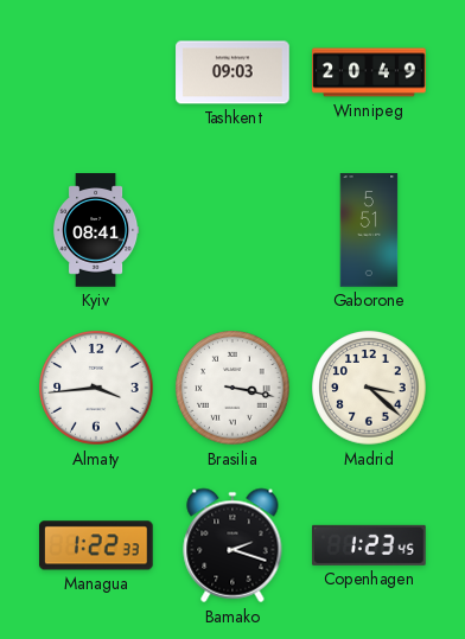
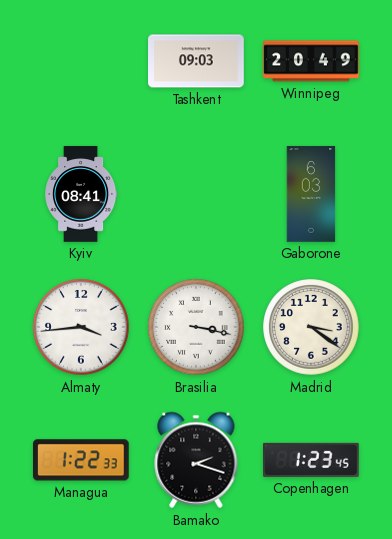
Gaborone: 5:51 -> 6:03 (311, 194)
Madrid: 3:22 -> 3:21 (311, 327)
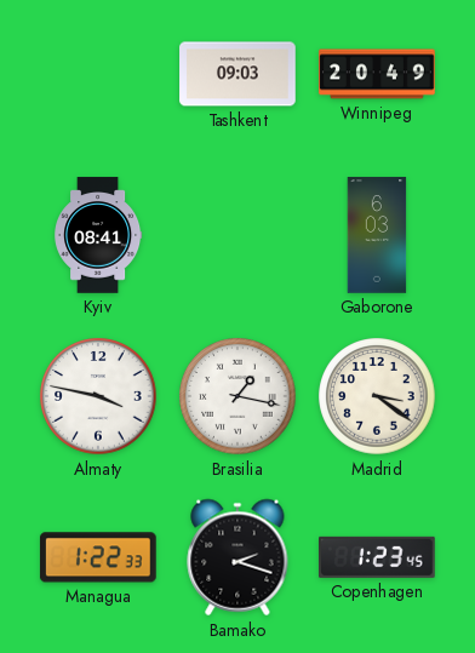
Almaty: 3:44 -> 3:47 (98, 396)
Brasilia: 3:17 -> 1:17 (237, 396)
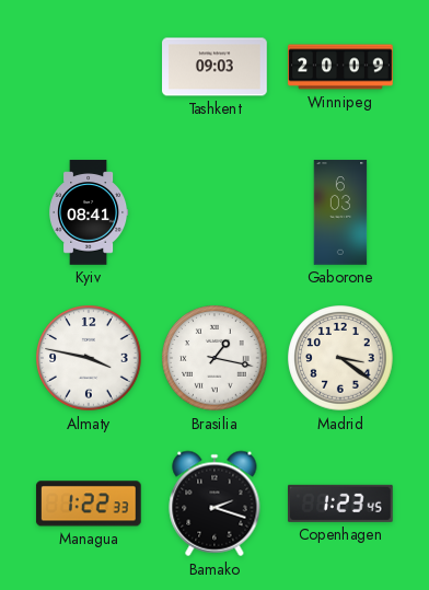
Winnipeg: 20:49 -> 20:09 (340, 67)
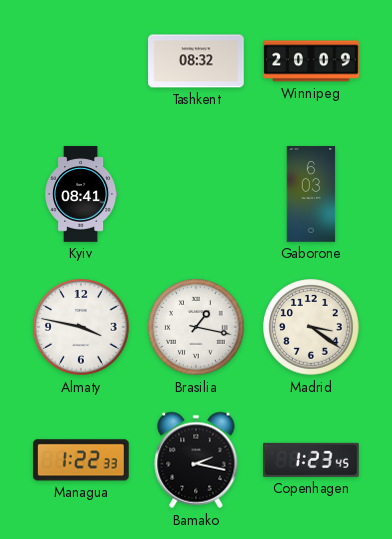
Tashkent: 09:03 -> 08:32 (196, 61)
Bamako: 2:18 -> 2:17 (196, 460)
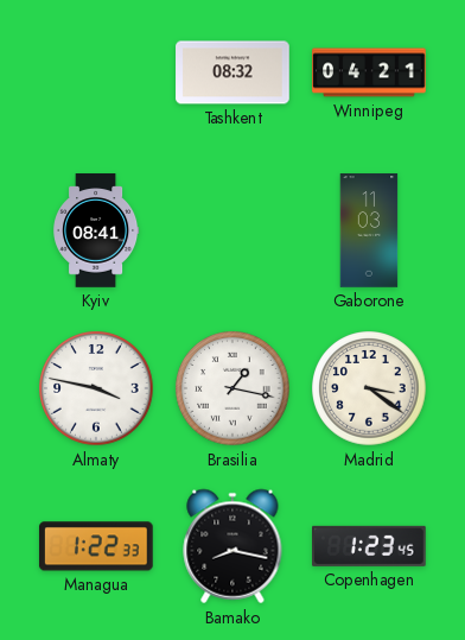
Winnipeg: 20:09 -> 04:21 (369, 72)
Gaborone: 6:03 -> 11:03 (369, 230)
Bamako: 2:17 -> 8:17 (232, 546)
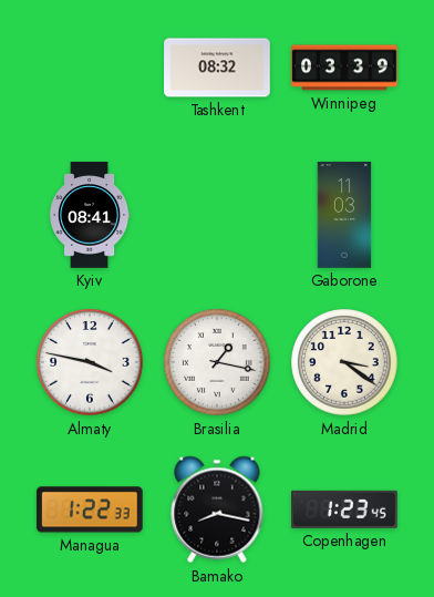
Winnipeg: 04:21 -> 03:39 (344, 68)
